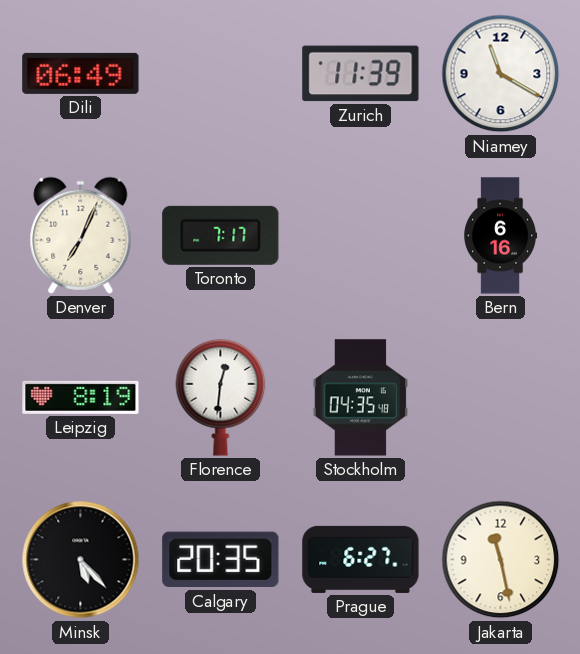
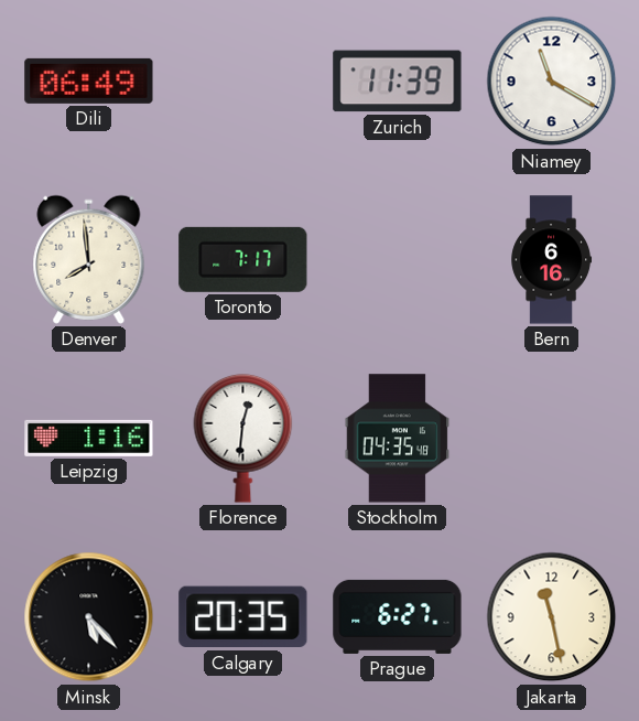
Denver: 7:04 -> 7:59 (89, 259)
Leipzig: 8:19 -> 1:16 (89, 438)
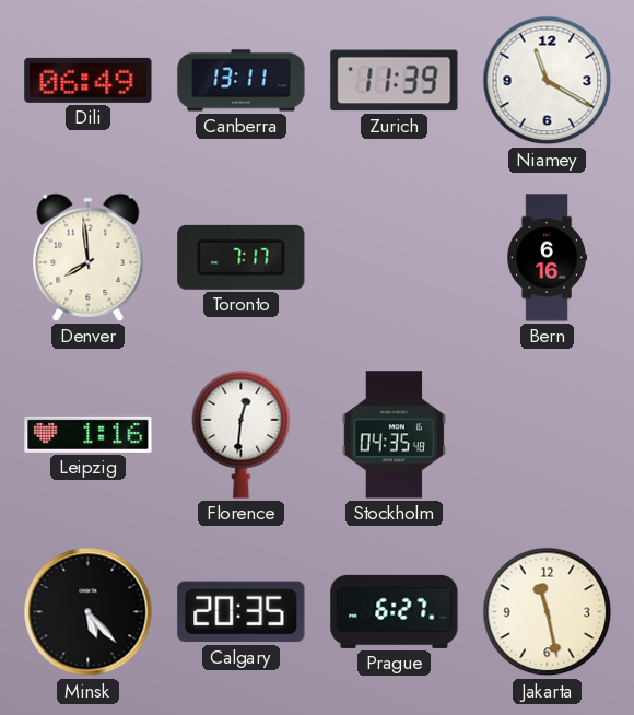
Canberra: none -> 13:11 (242, 81)
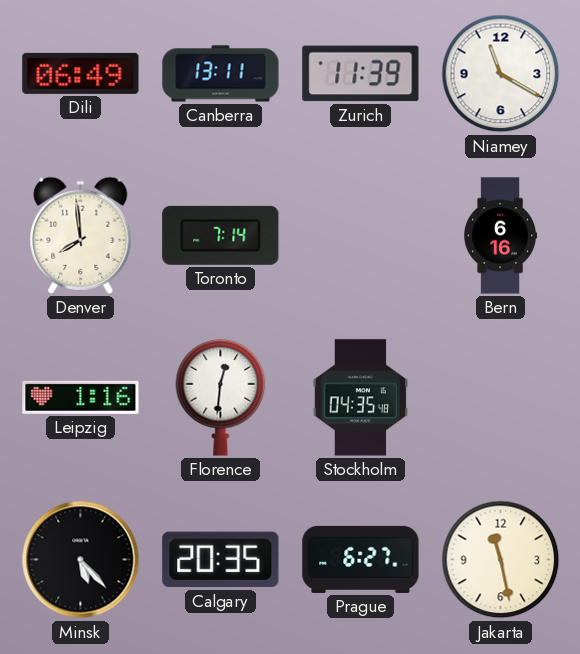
Toronto: 7:17 -> 7:14 (221, 235)
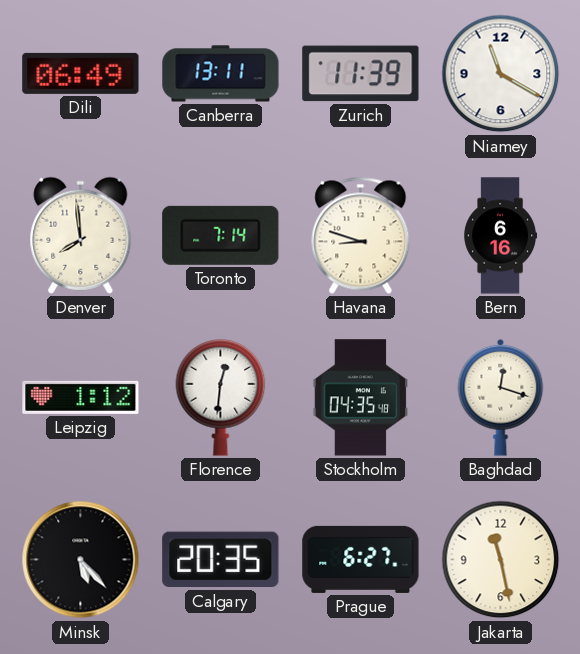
Havana: none -> 8:48 (361, 235)
Leipzig: 1:16 -> 1:12 (81, 397)
Baghdad: none -> 12:18 (501, 397)
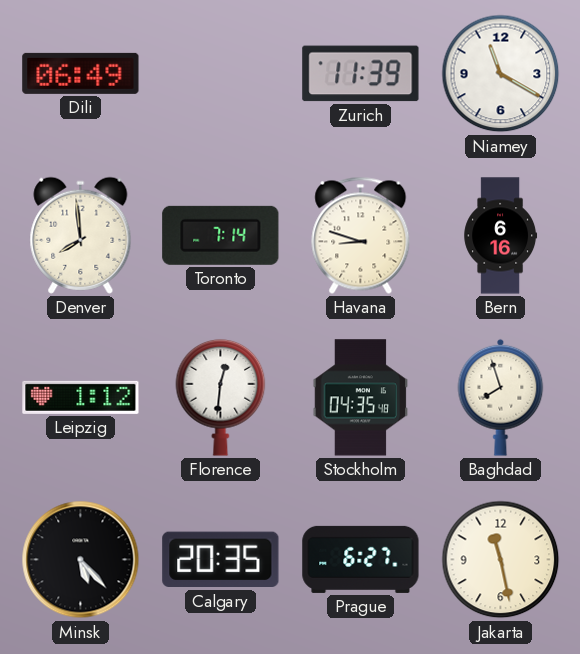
Canberra: 13:11 -> none (221, 74)
Baghdad: 12:18 -> 7:57 (501, 397)
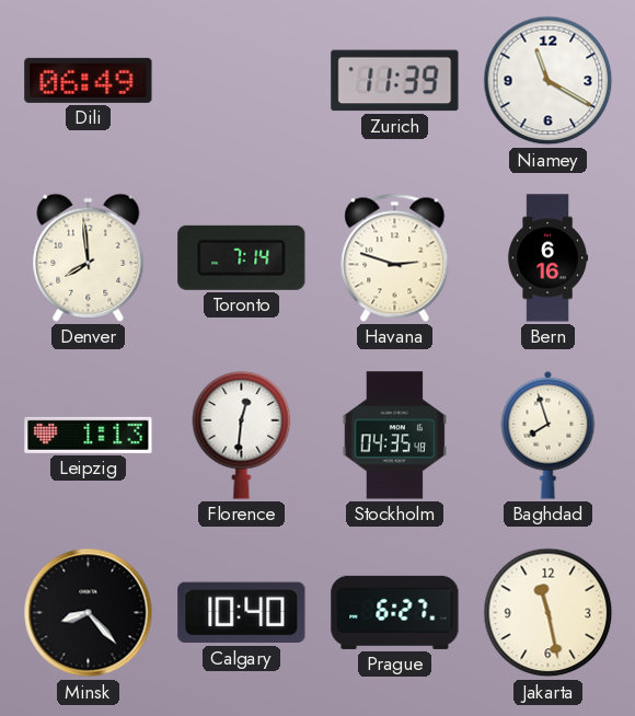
Havana: 8:48 -> 2:48 (395, 257)
Leipzig: 1:12 -> 1:13 (89, 435)
Minsk: 5:23 -> 8:23 (89, 613)
Calgary: 20:35 -> 10:40 (242, 613)
